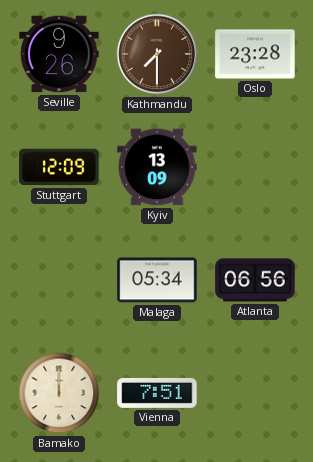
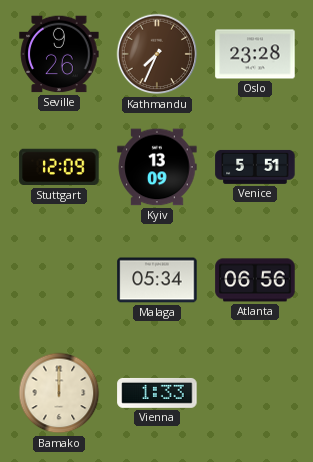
Kathmandu: 7:30 -> 7:34 (157, 54)
Venice: none -> 5:51 (255, 167)
Vienna: 7:51 -> 1:33 (157, 393)
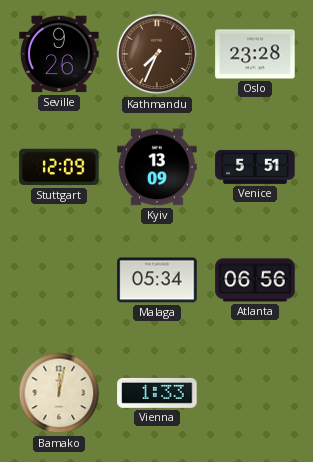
Bamako: 12:00 -> 12:02 (59, 393)
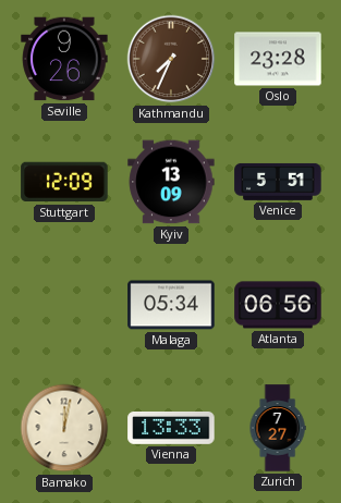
Vienna: 1:33 -> 13:33 (171, 428)
Zurich: none -> 7:27 (278, 428)
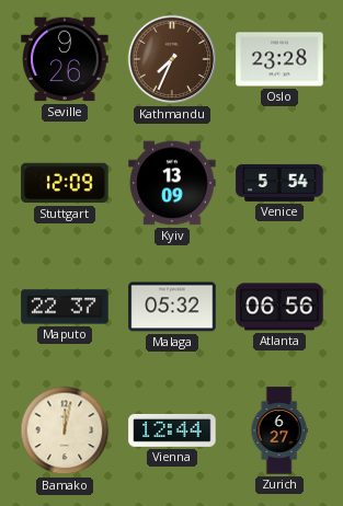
Venice: 5:51 -> 5:54 (279, 183)
Maputo: none -> 22:37 (65, 307)
Malaga: 05:34 -> 05:32 (172, 307)
Vienna: 13:33 -> 12:44 (172, 430)
Zurich: 7:27 -> 6:27 (279, 430)
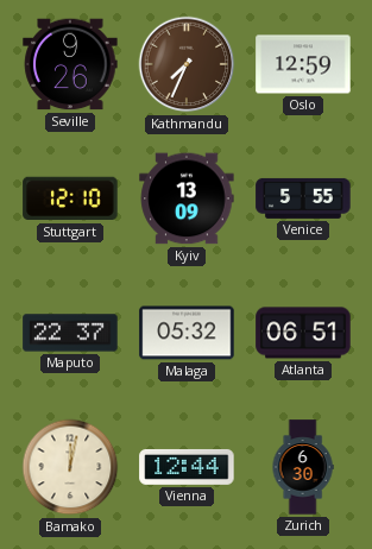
Oslo: 23:28 -> 12:59 (303, 64)
Stuttgart: 12:09 -> 12:10 (70, 198)
Venice: 5:54 -> 5:55 (303, 198)
Atlanta: 06:56 -> 06:51 (303, 333)
Zurich: 6:27 -> 6:30 (303, 467)
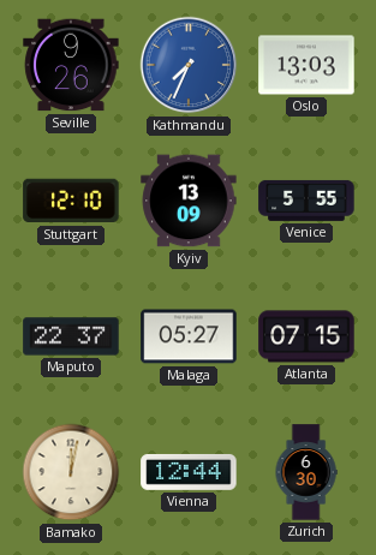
Kathmandu dial: brown -> blue (189, 65)
Oslo: 12:59 -> 13:03 (306, 65)
Malaga: 05:32 -> 05:27 (189, 336)
Atlanta: 06:51 -> 07:15 (306, 336)
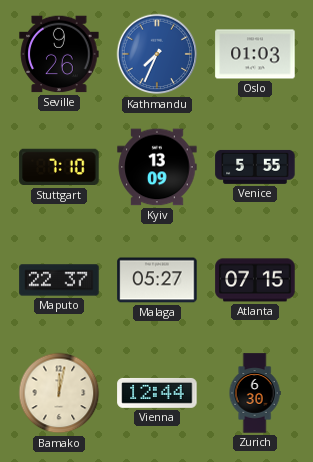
Oslo: 13:03 -> 01:03 (255, 54)
Stuttgart: 12:10 -> 7:10 (59, 167)
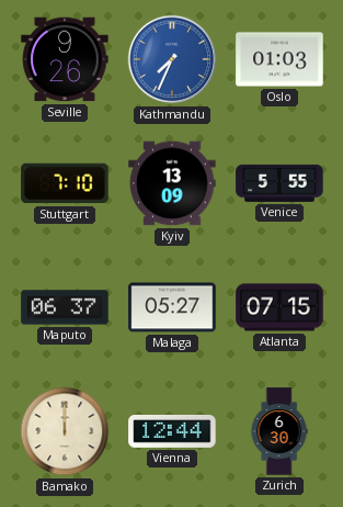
Maputo: 22:37 -> 06:37 (65, 307)
Bamako: 12:02 -> 12:00 (65, 431)
